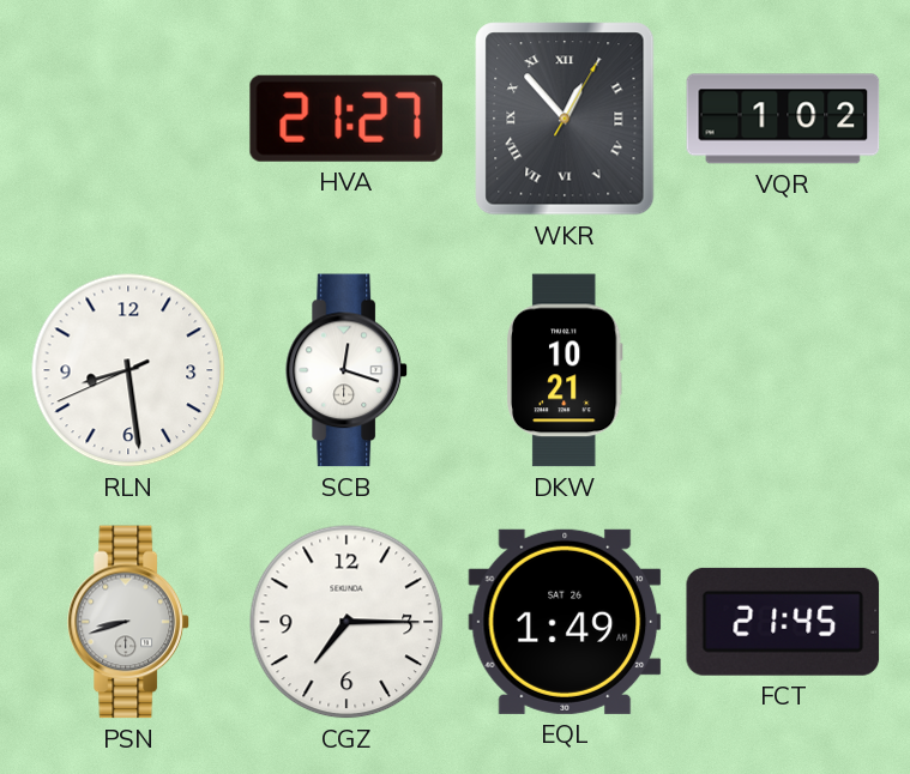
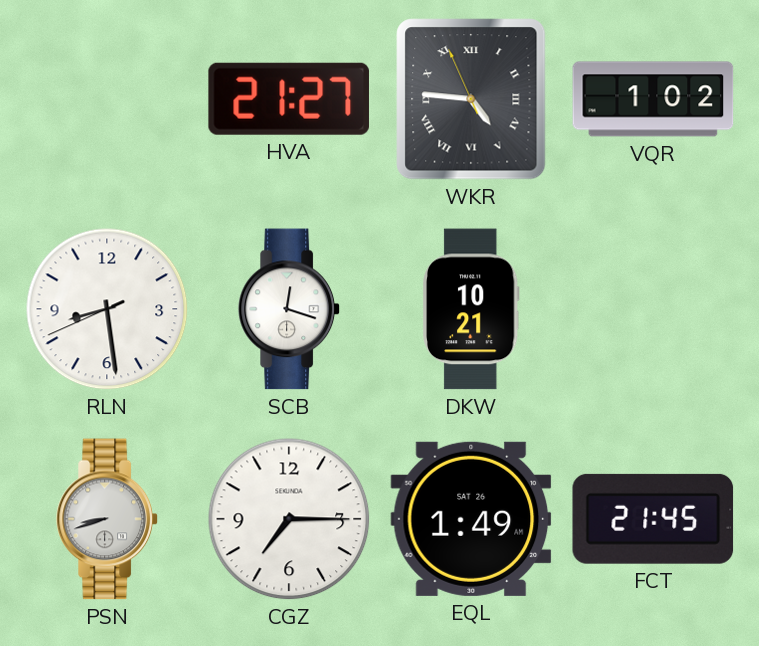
WKR: 12:53 -> 4:45 (471, 99)
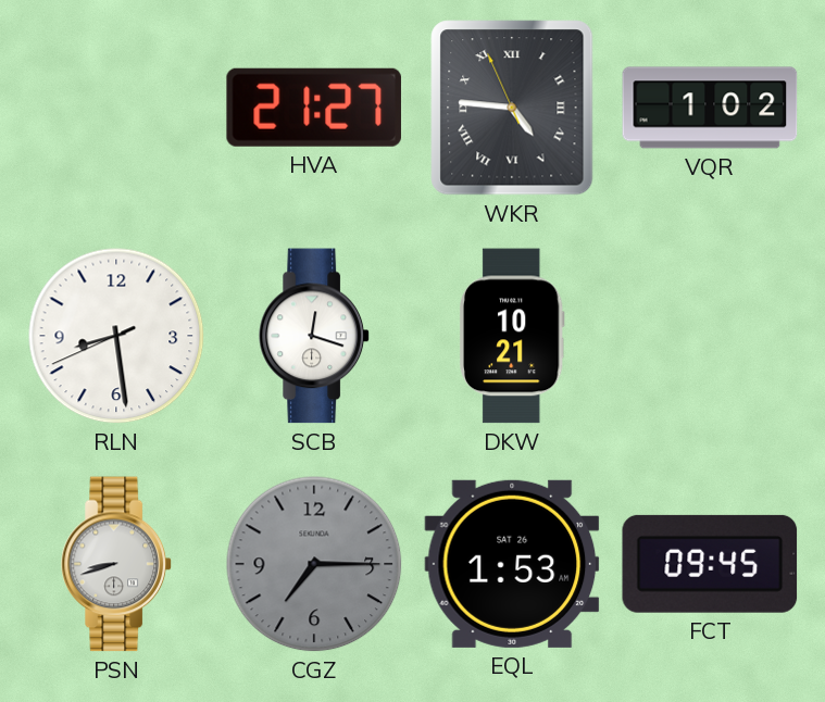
CGZ dial: white -> grey (314, 564)
EQL: 1:49 -> 1:53 (512, 564)
FCT: 21:45 -> 09:45 (710, 564)
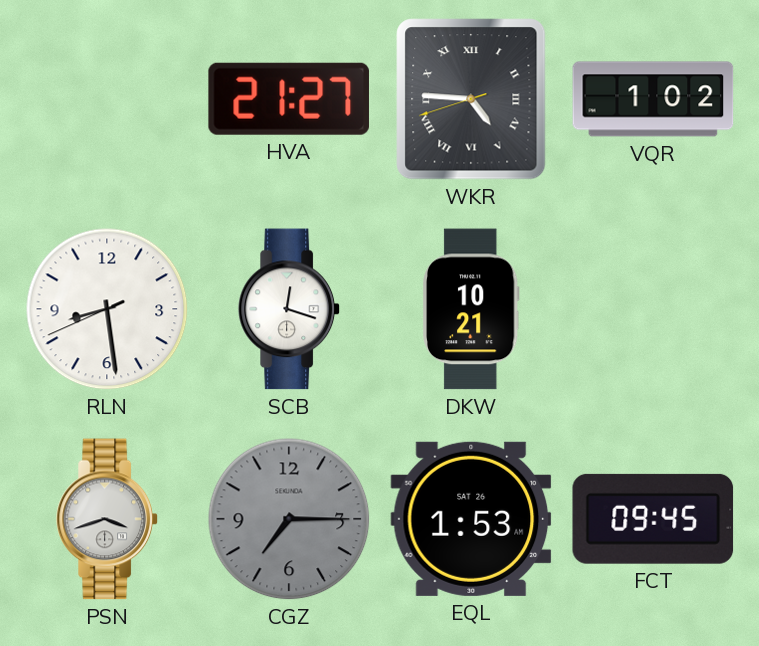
WKR: 4:45:56 -> 4:45:42 (471, 99)
PSN: 8:42 -> 3:42 (107, 519)
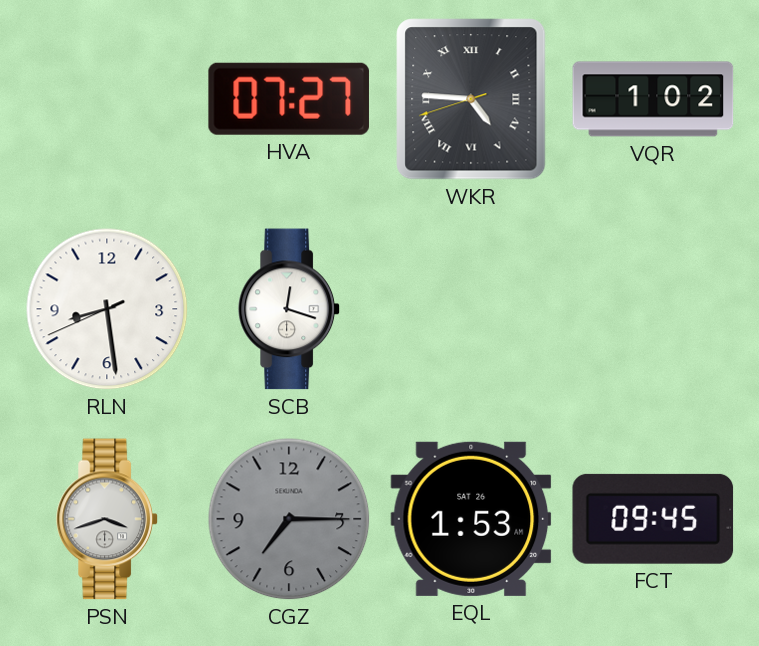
HVA: 21:27 -> 07:27 (289, 99)
DKW: 10:21 -> none (471, 309)
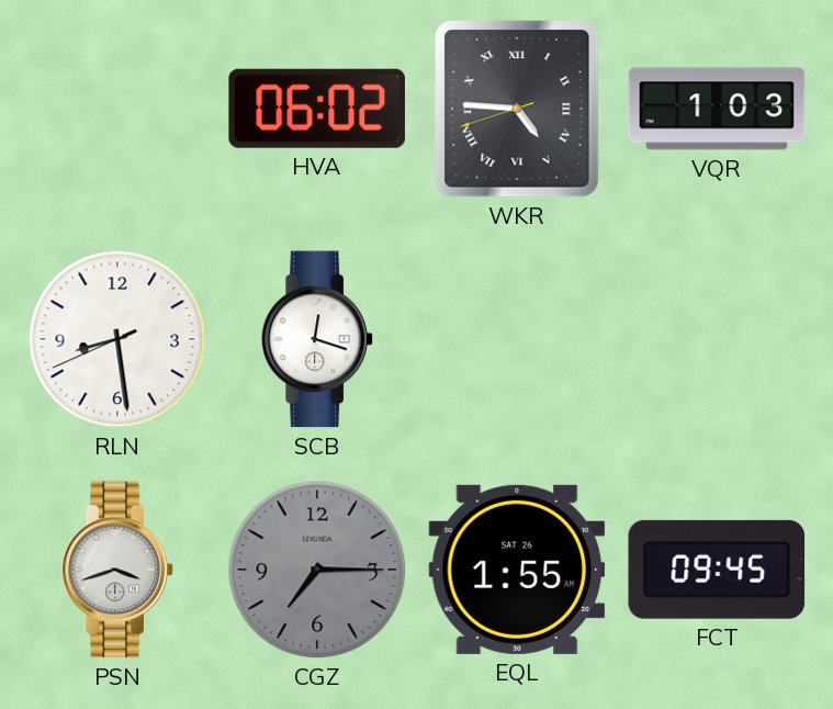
HVA: 07:27 -> 06:02 (317, 109)
VQR: 1:02 -> 1:03 (717, 109)
EQL: 1:53 -> 1:55 (517, 570)
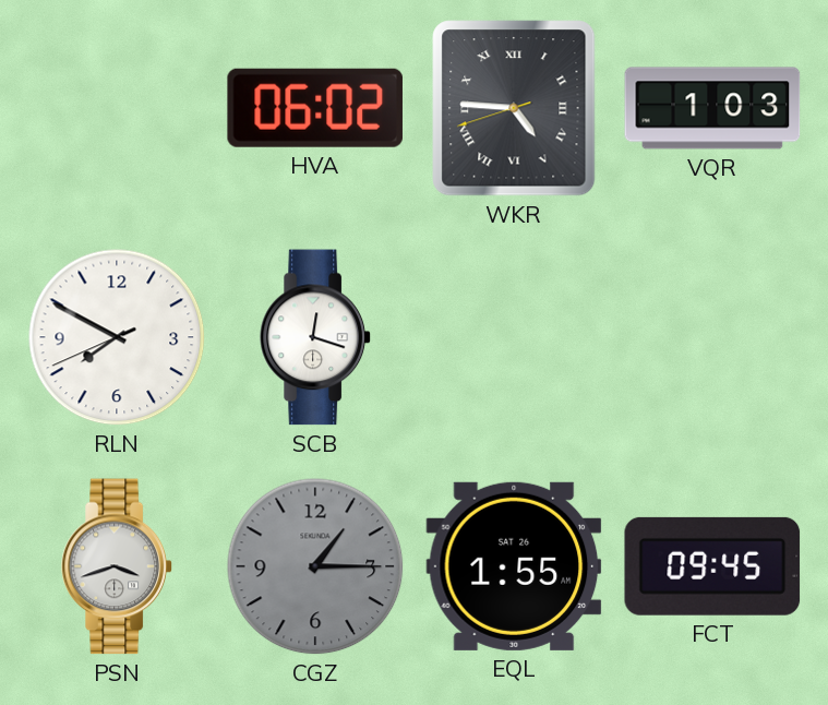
RLN: 8:28 -> 7:49 (117, 337)
CGZ: 7:15 -> 1:15 (315, 566)
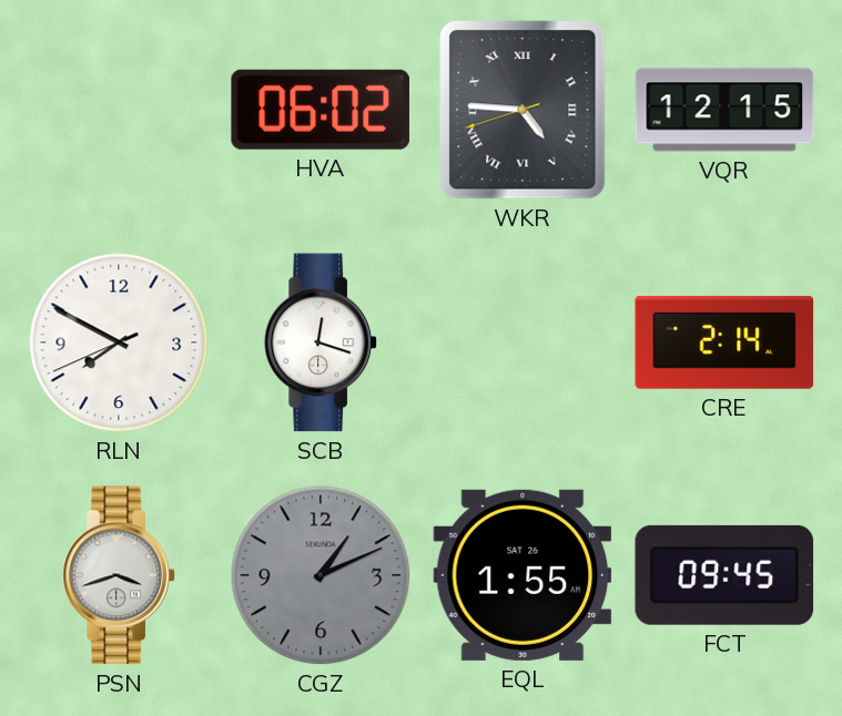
VQR: 1:03 -> 12:15 (724, 110)
CRE: none -> 2:14 (724, 342)
CGZ: 1:15 -> 1:11 (321, 575)
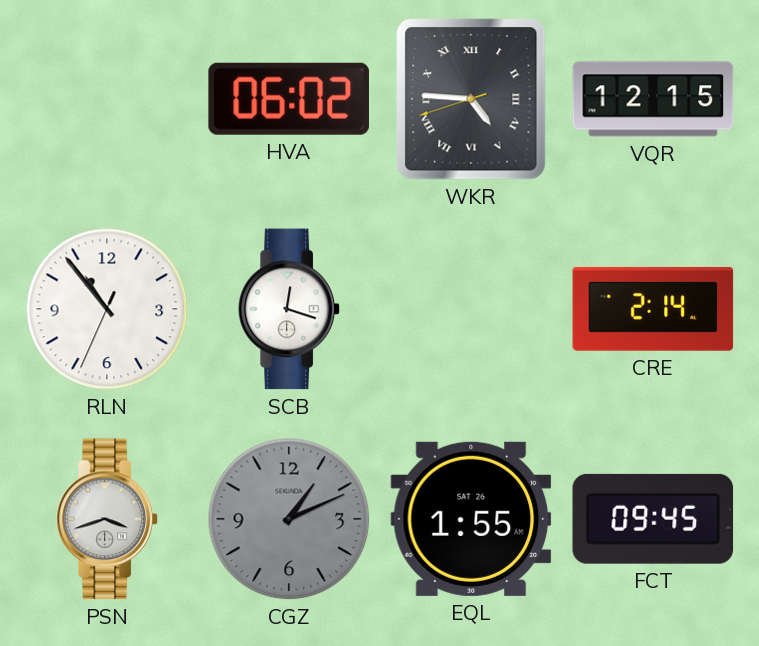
RLN: 7:49 -> 10:53 (107, 309)
